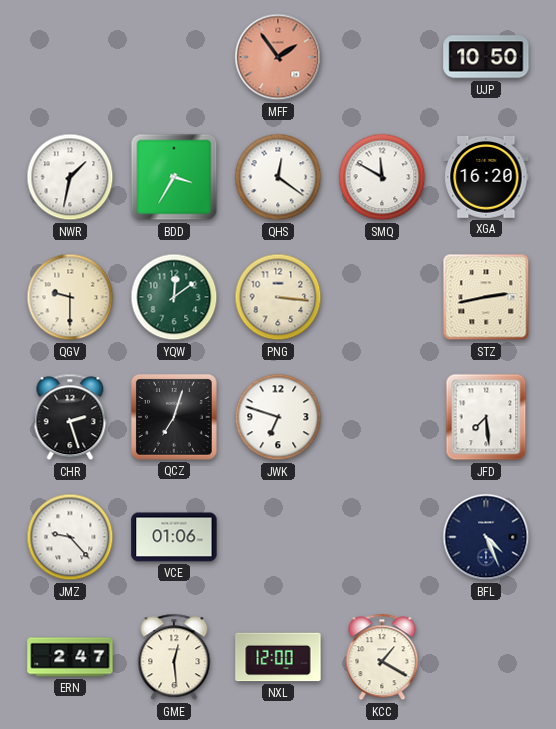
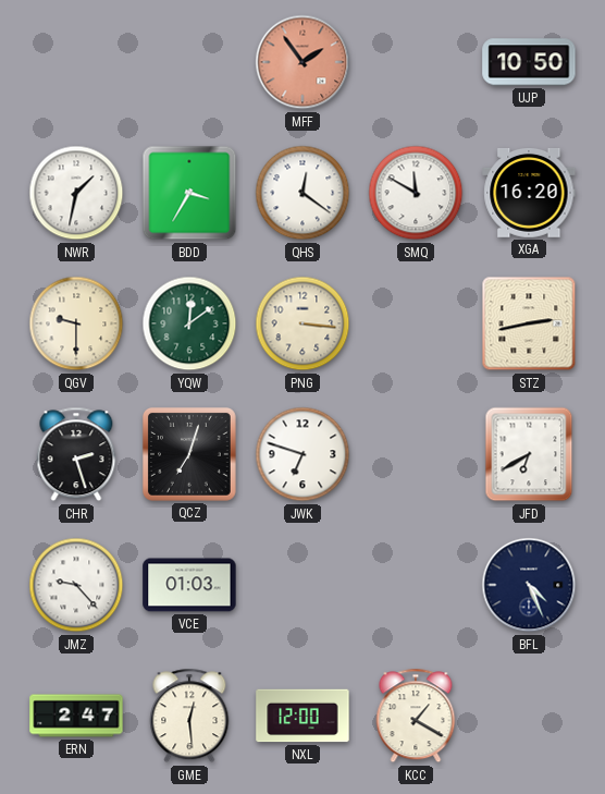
JFD: 7:29 -> 6:40 (529, 454)
VCE: 01:06 -> 01:03 (189, 585)
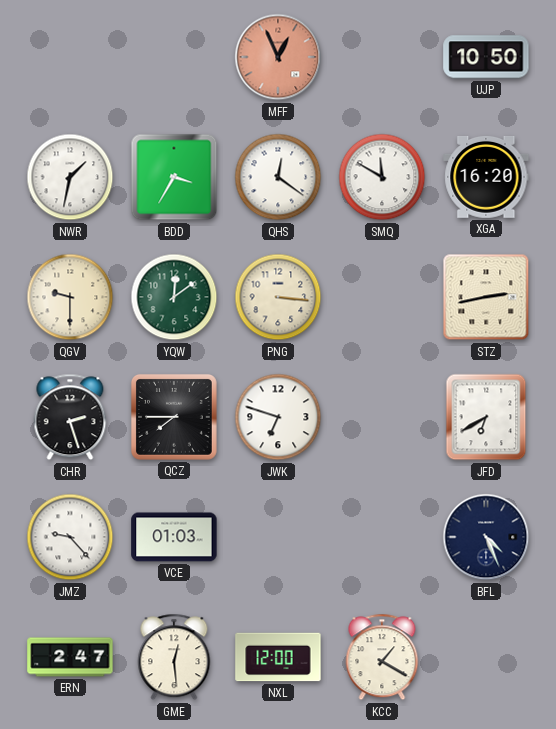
MFF: 1:54 -> 12:56 (278, 57)
QCZ: 7:03 -> 7:45 (174, 417)
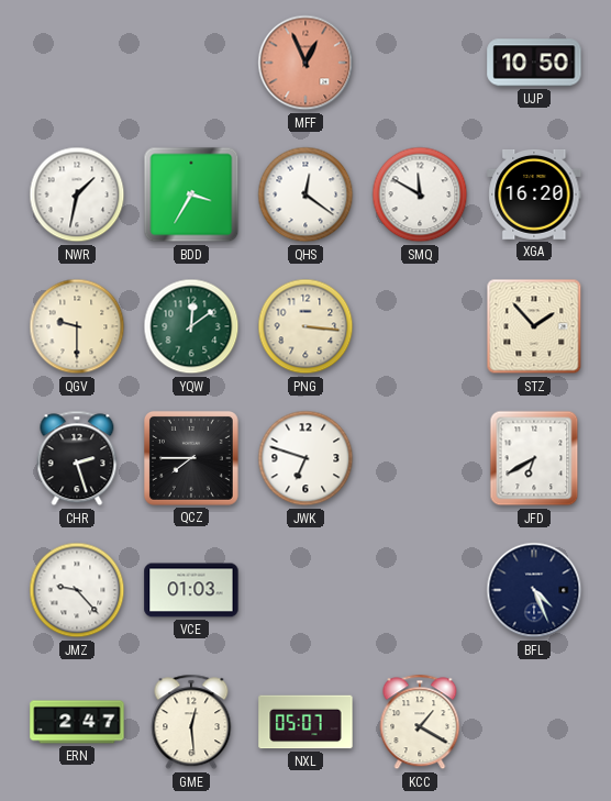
STZ: 2:43 -> 1:53 (534, 326)
NXL: 12:00 -> 05:07 (305, 722)
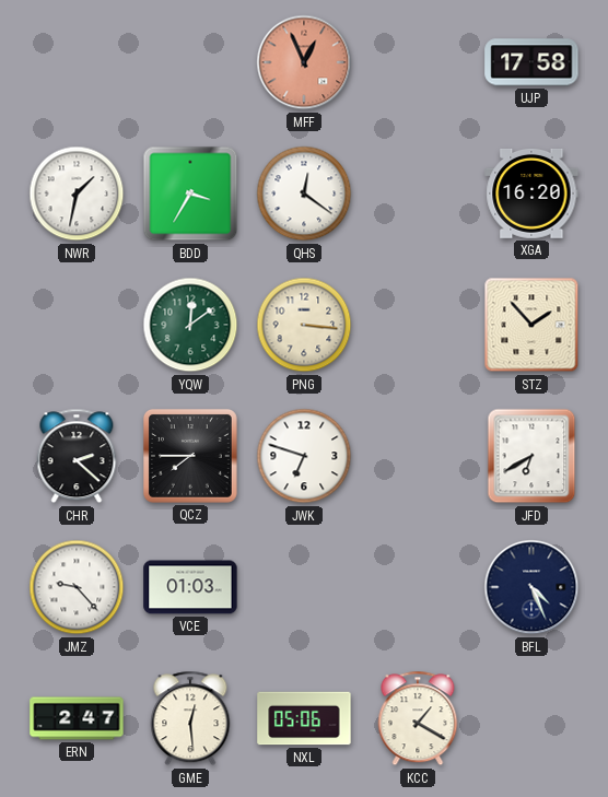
UJP: 10:50 -> 17:58 (531, 62)
SMQ: 11:50 -> none (420, 194)
QGV: 9:30 -> none (77, 326)
CHR: 2:27 -> 2:22 (77, 456)
NXL: 05:07 -> 05:06 (304, 718)
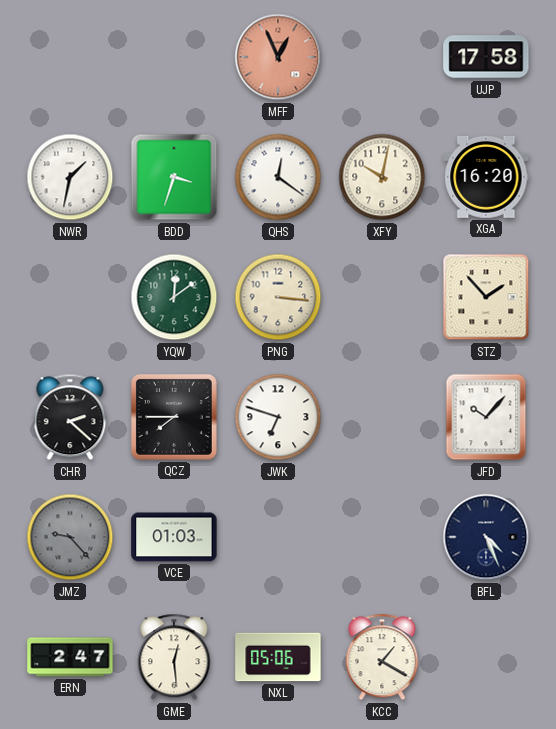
BDD: 3:35 -> 3:33 (174, 177)
XFY: none -> 10:02 (382, 177)
JFD: 6:40 -> 10:07 (486, 417)
JMZ dial: white -> grey (70, 537)
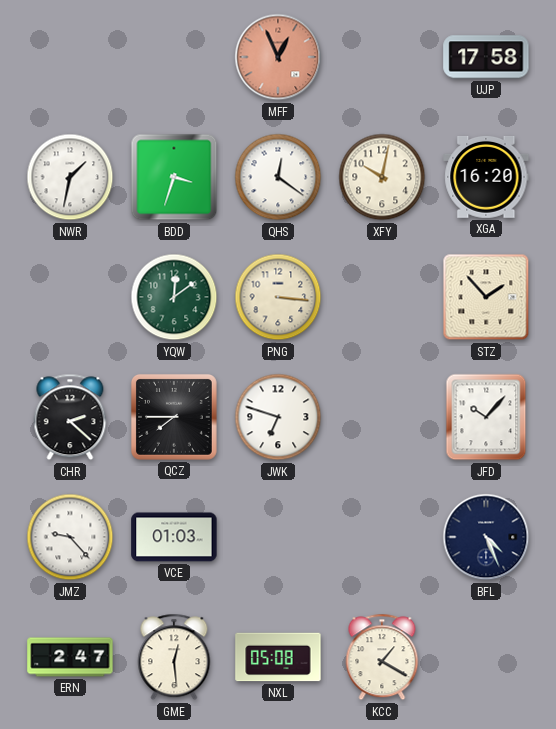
JMZ dial: grey -> white (70, 537)
NXL: 05:06 -> 05:08 (278, 657)
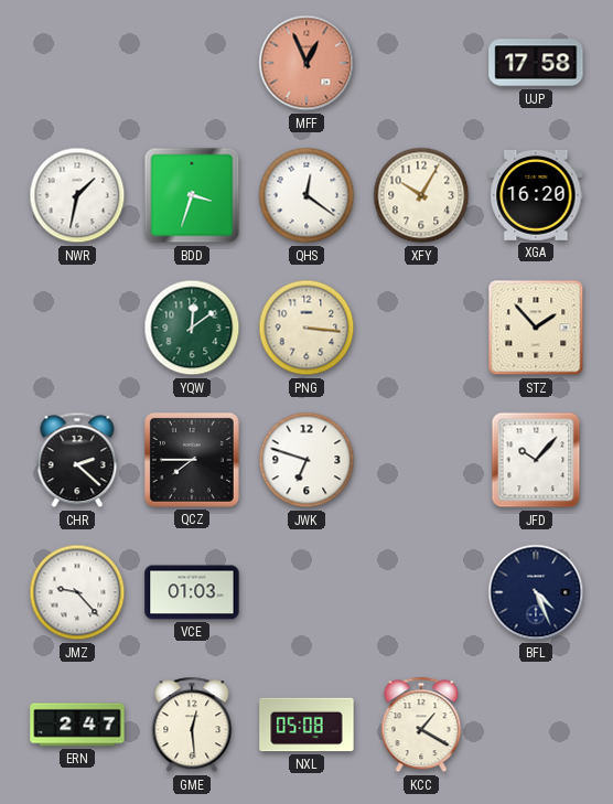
XFY: 10:02 -> 10:05 (421, 195)
